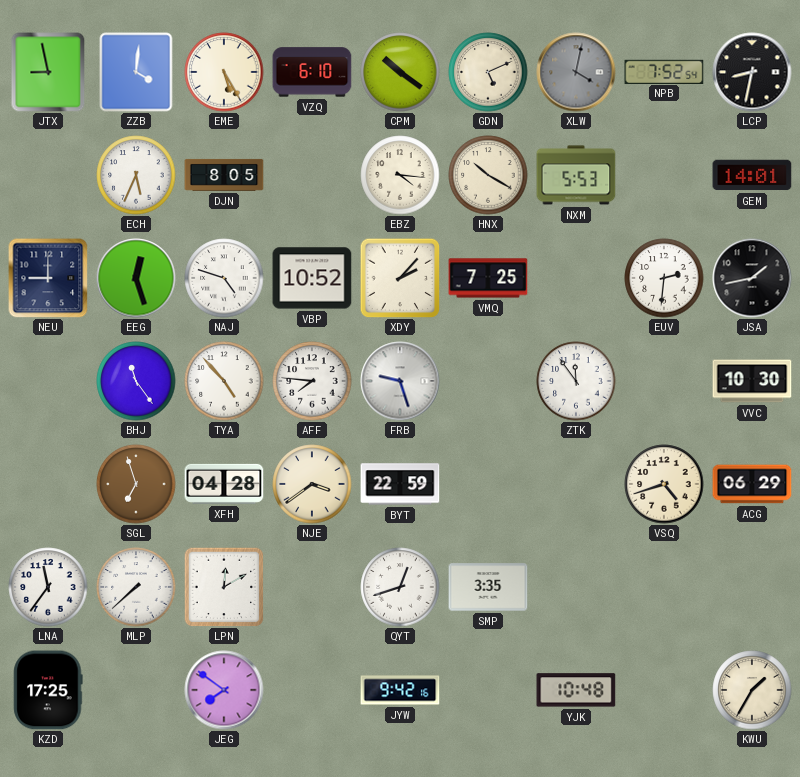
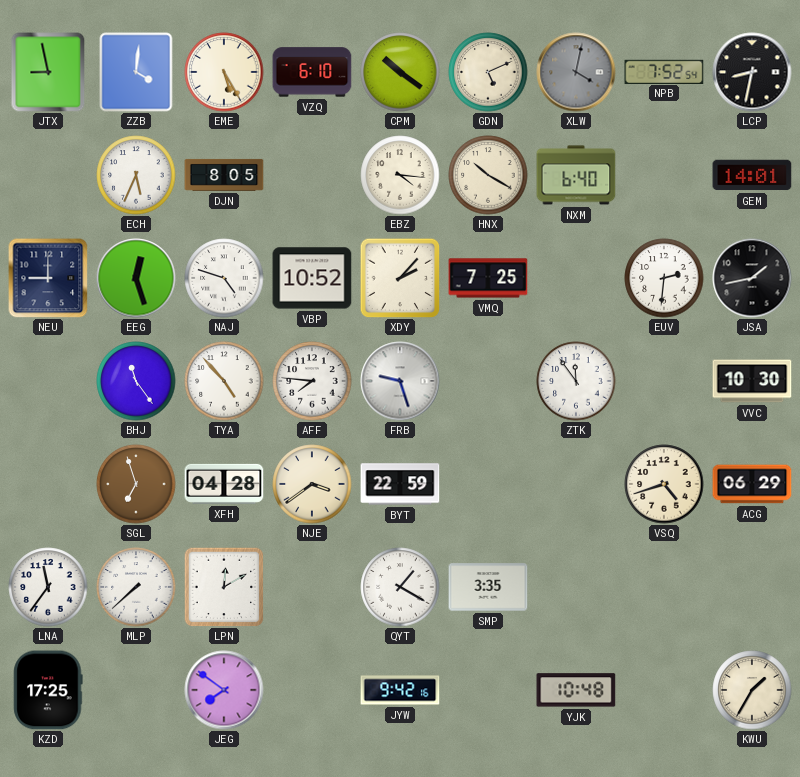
NXM: 5:53 -> 6:40 (576, 175)
QYT: 12:42 -> 1:20 (400, 587)
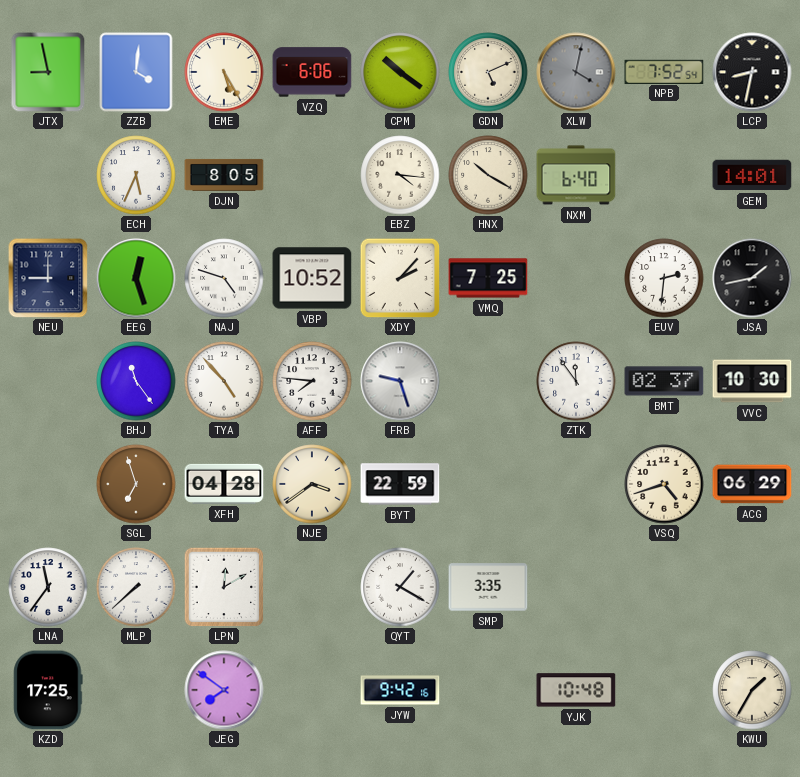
VZQ: 6:10 -> 6:06 (312, 72)
BMT: none -> 02:37 (664, 381)
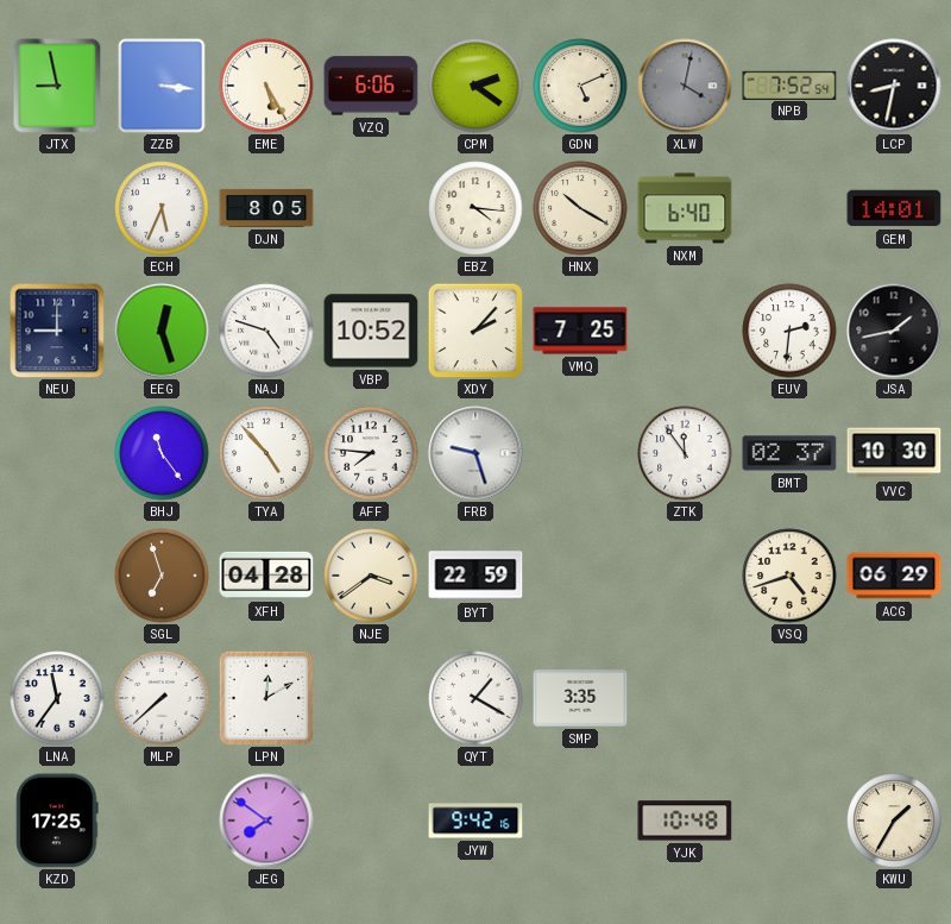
ZZB: 4:01 -> 3:16 (162, 86)
CPM: 10:21 -> 2:21 (475, 86)
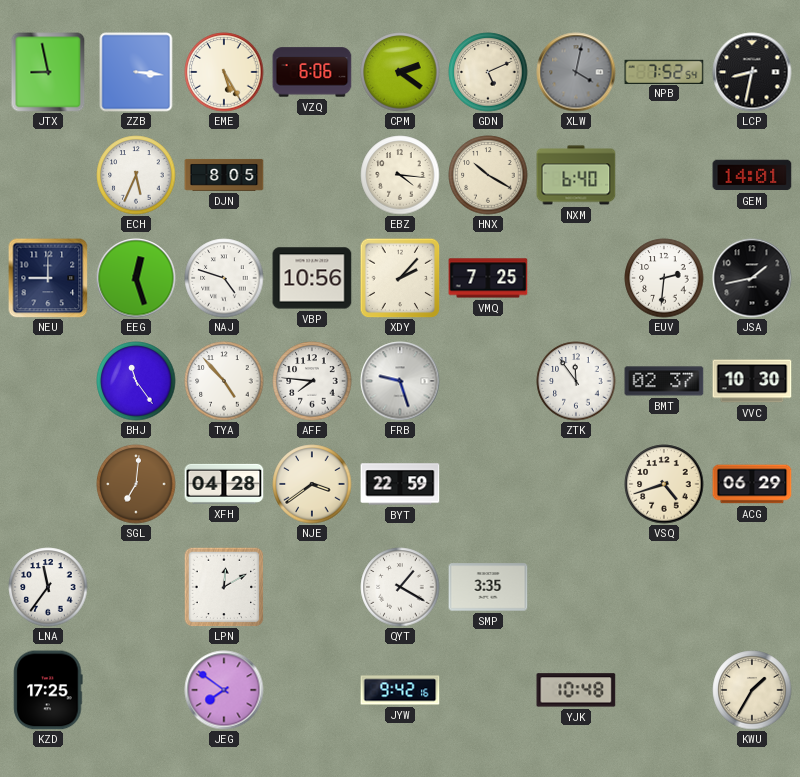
VBP: 10:52 -> 10:56 (312, 278)
SGL: 6:57 -> 7:01 (136, 484)
MLP: 7:38 -> none (162, 698)
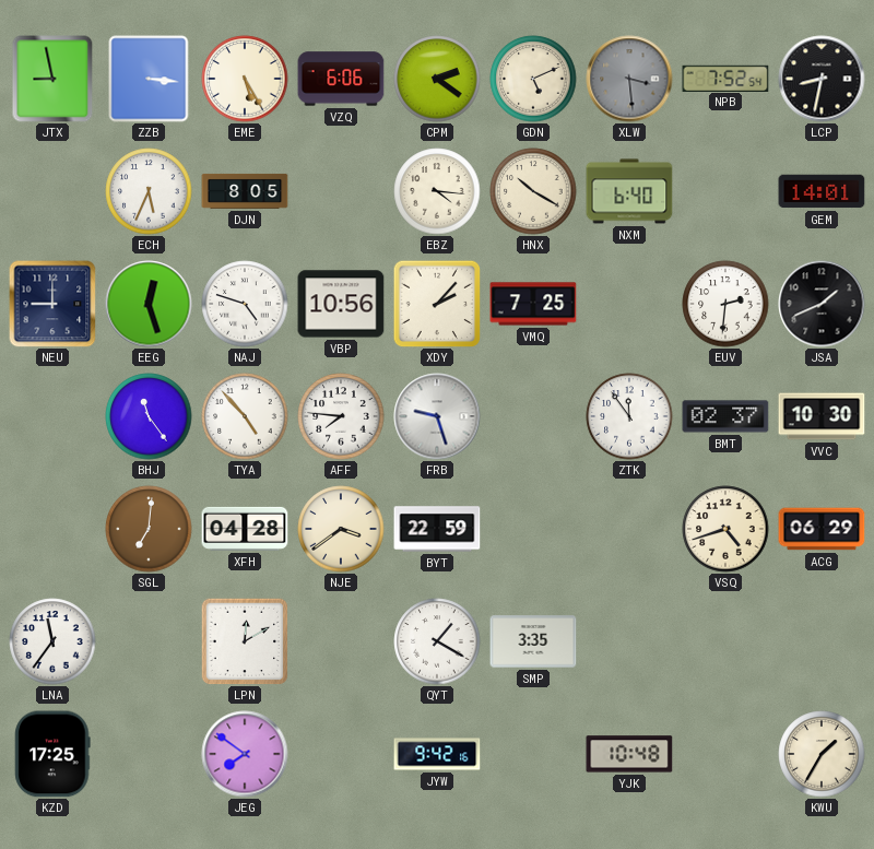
XLW: 4:02 -> 3:29 (629, 79)
JSA: 1:43 -> 1:41 (822, 304)
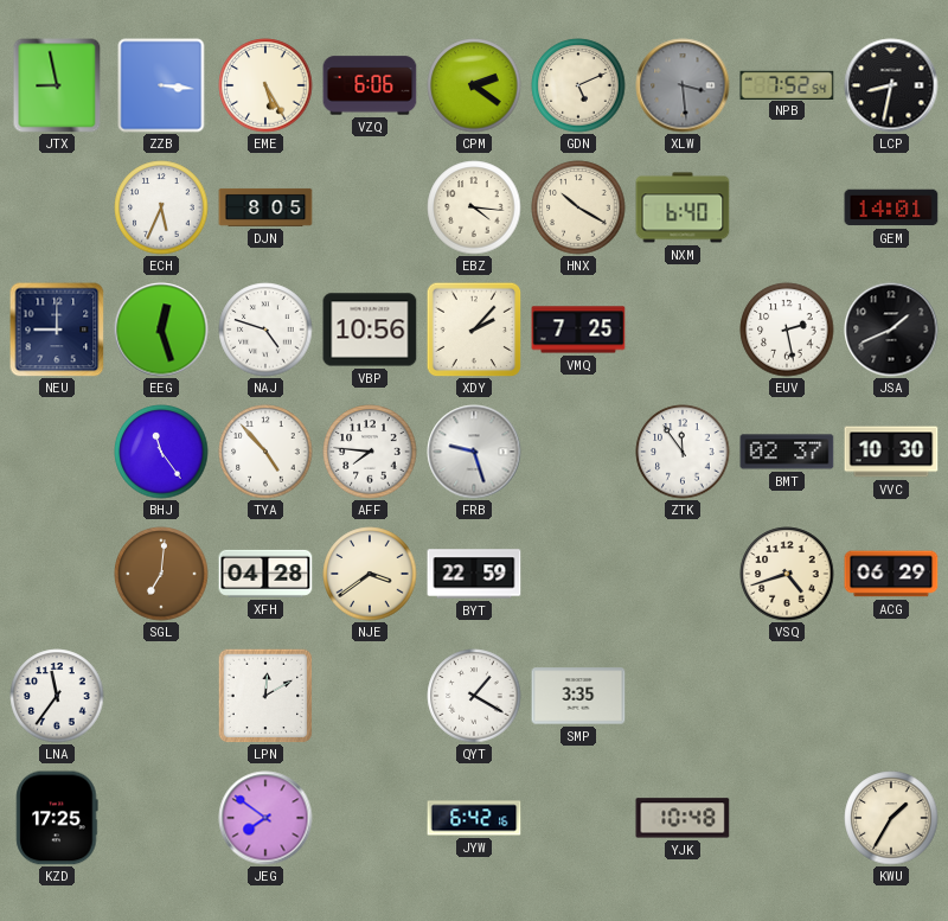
EUV: 2:31 -> 2:28 (787, 330)
JYW: 9:42 -> 6:42 (474, 818)
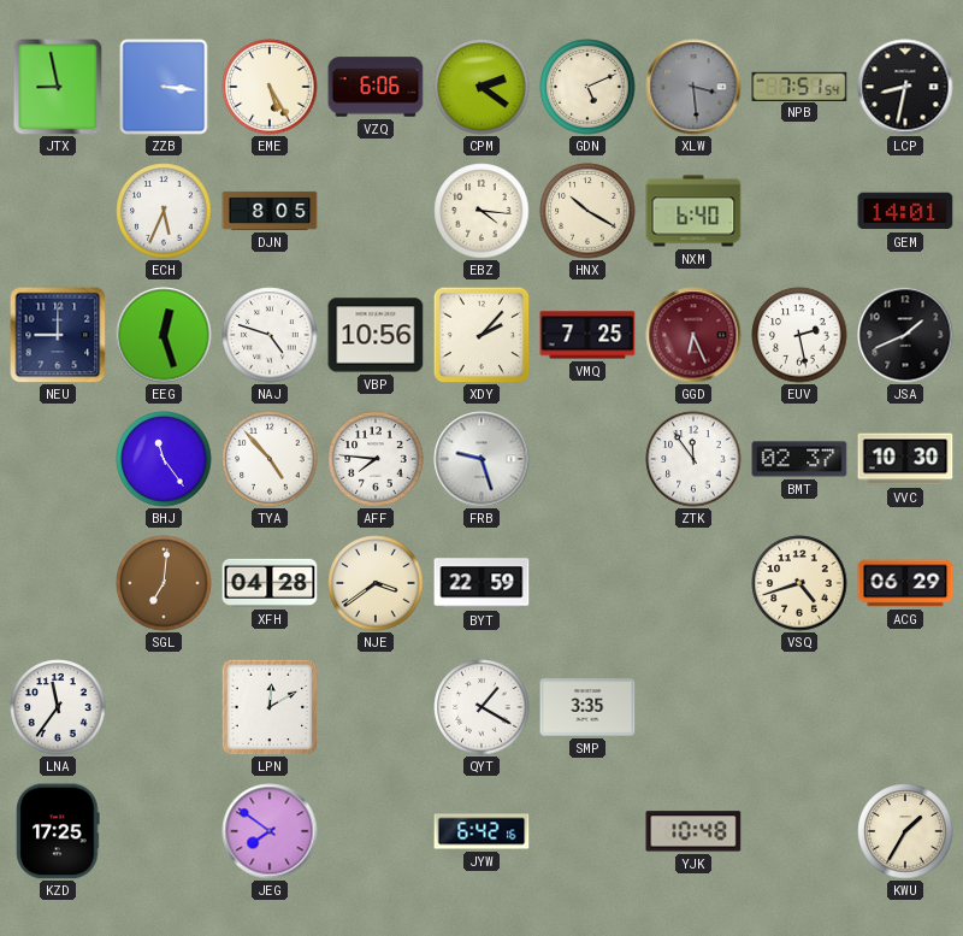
NPB: 7:52 -> 7:51 (799, 86)
GGD: none -> 6:26 (693, 335)
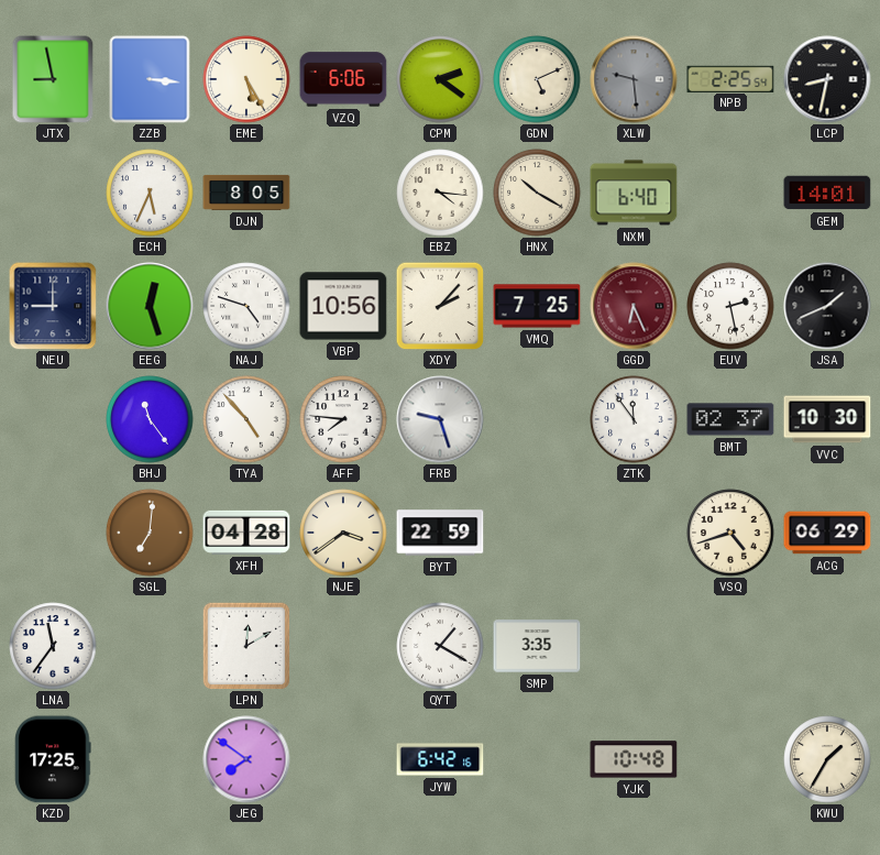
XLW: 3:29 -> 9:29 (634, 79)
NPB: 7:51 -> 2:25 (730, 78)
